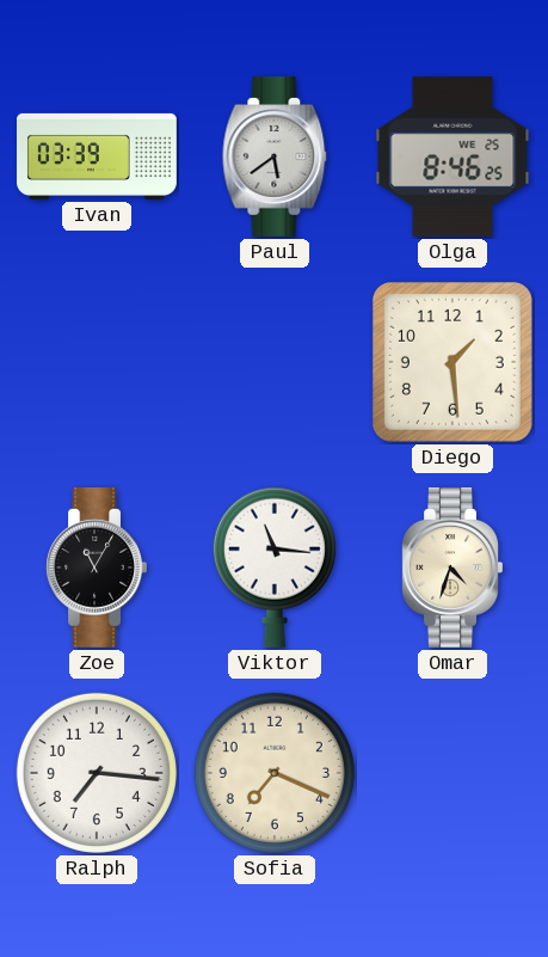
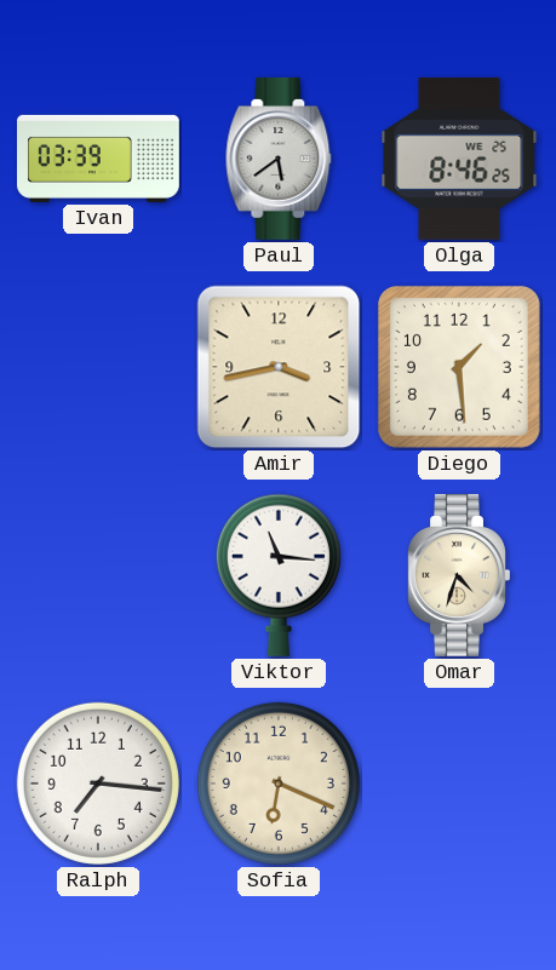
Amir: none -> 3:43 (279, 367)
Zoe: 11:05 -> none (97, 568)
Sofia: 7:19 -> 6:19 (279, 784)
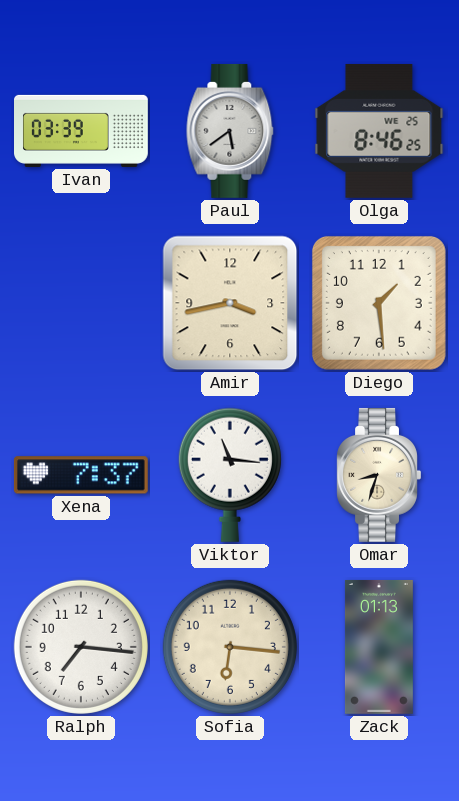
Xena: none -> 7:37 (81, 475)
Omar: 4:33 -> 8:33 (379, 475)
Sofia: 6:19 -> 6:16 (230, 647)
Zack: none -> 01:13 (379, 647)
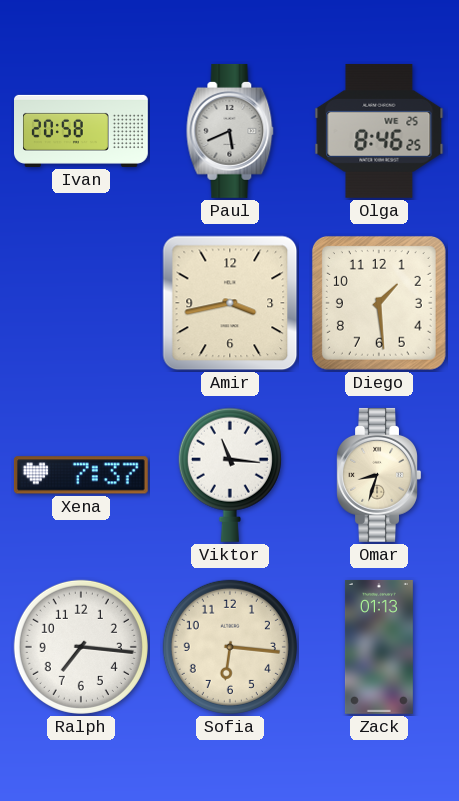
Ivan: 03:39 -> 20:58 (82, 131)
Paul: 5:39 -> 5:41 (230, 131)
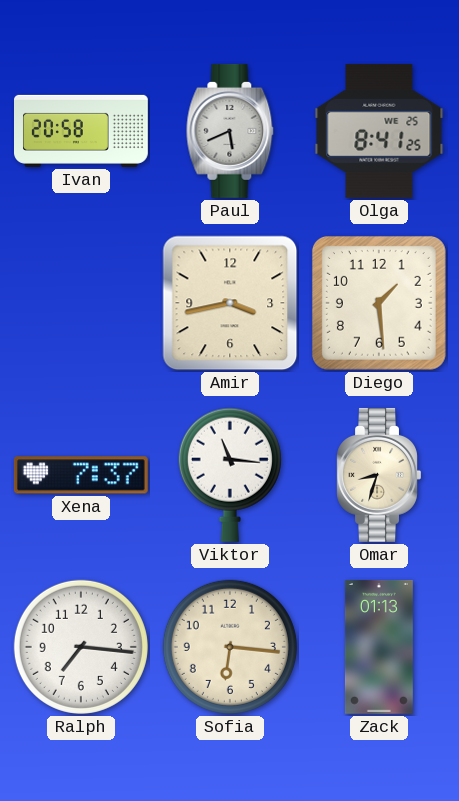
Olga: 8:46 -> 8:41 (379, 131)
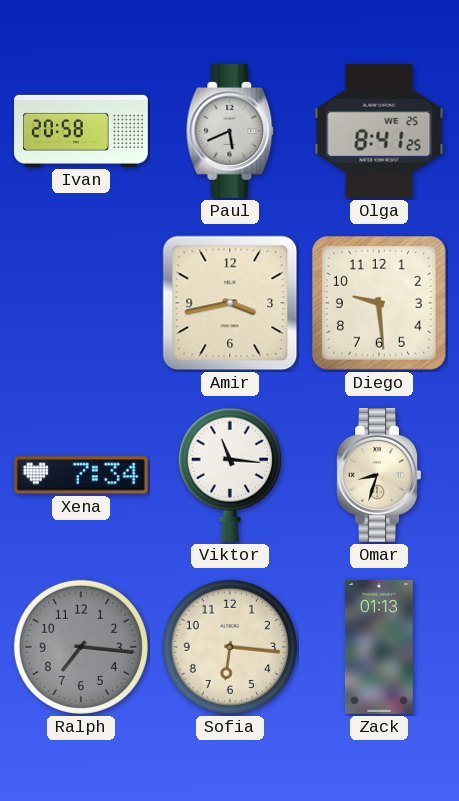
Diego: 1:29 -> 9:29 (379, 303)
Xena: 7:37 -> 7:34 (81, 475)
Ralph dial: white -> grey (81, 647)
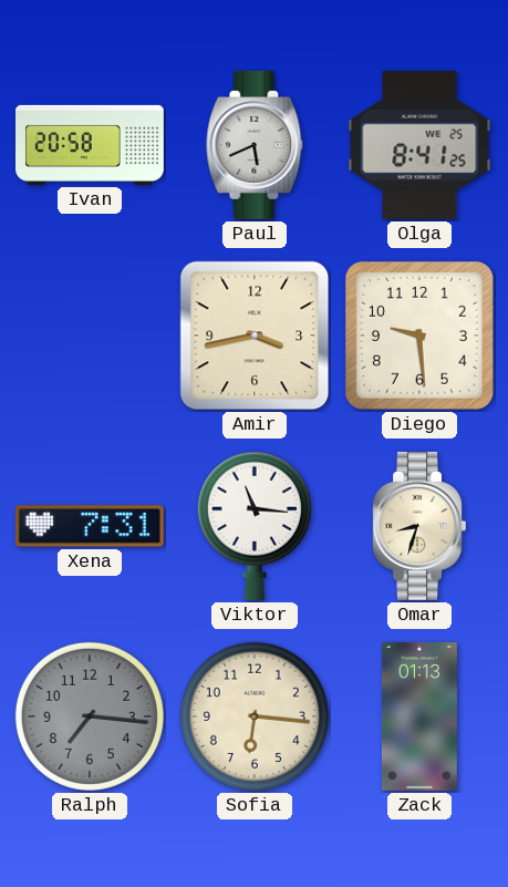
Xena: 7:34 -> 7:31 (90, 526)
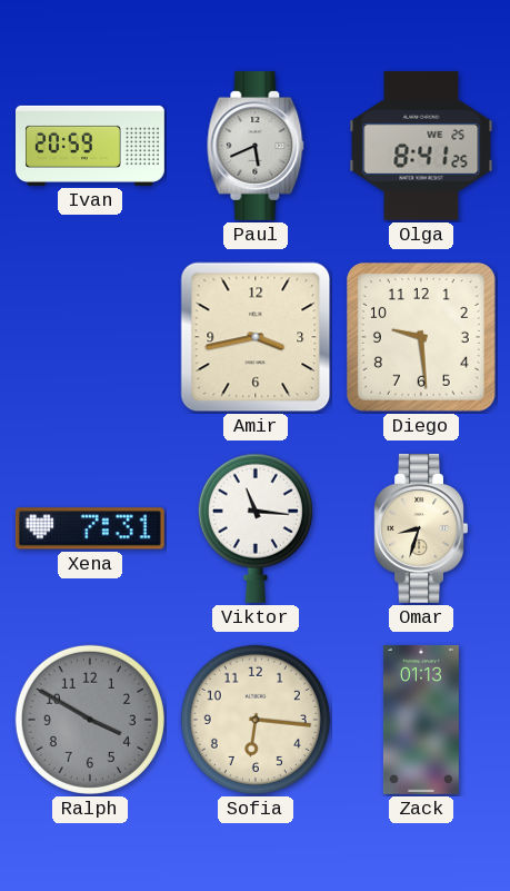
Ivan: 20:58 -> 20:59 (91, 146)
Ralph: 7:16 -> 3:50 (90, 720)
